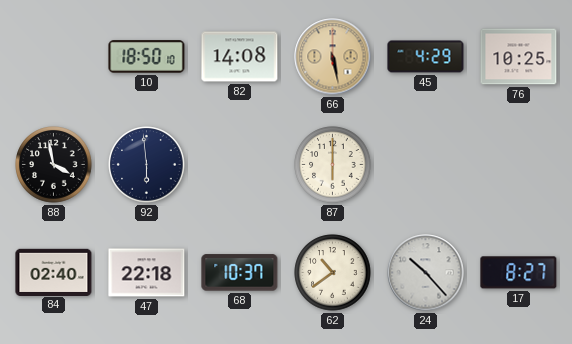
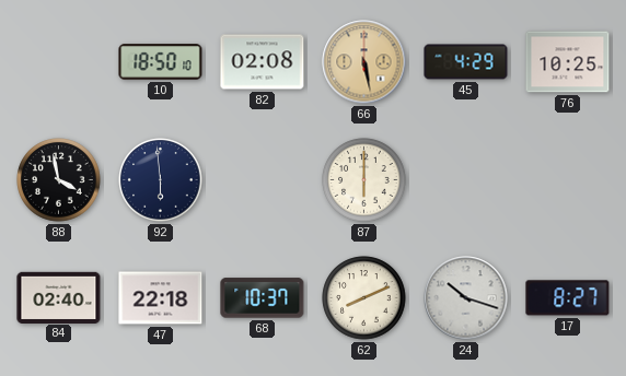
82: 14:08 -> 02:08 (263, 62)
62: 10:39 -> 8:11 (364, 298)
24: 10:23 -> 10:18 (466, 298)
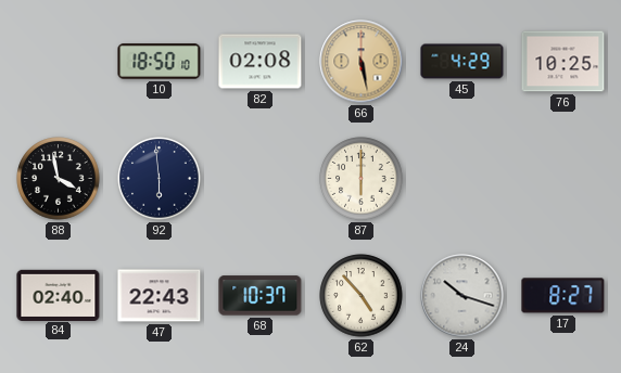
47: 22:18 -> 22:43 (160, 296)
62: 8:11 -> 4:53 (362, 296)
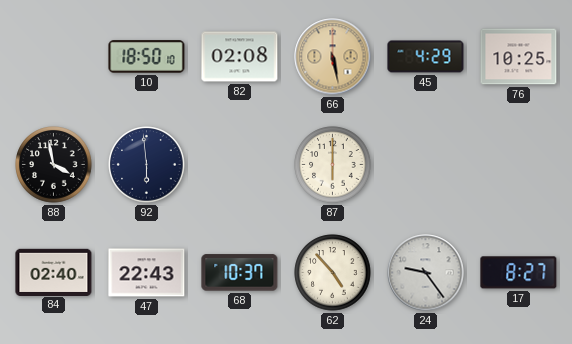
24: 10:18 -> 9:24 (426, 273)
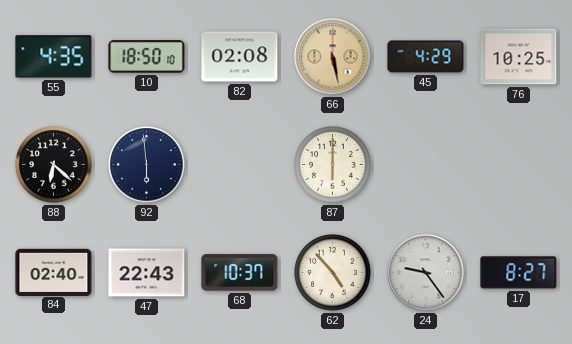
55: none -> 4:35 (54, 57)
88: 3:58 -> 6:22 (54, 165)
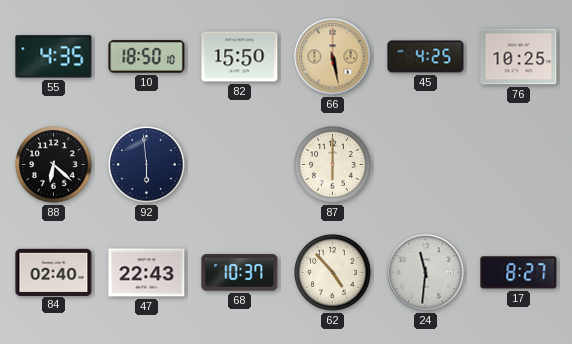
82: 02:08 -> 15:50 (240, 57)
45: 4:29 -> 4:25 (426, 57)
24: 9:24 -> 11:31 (426, 273)
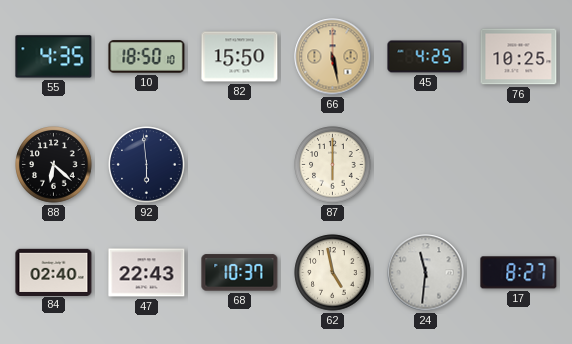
62: 4:53 -> 4:58 (333, 273)
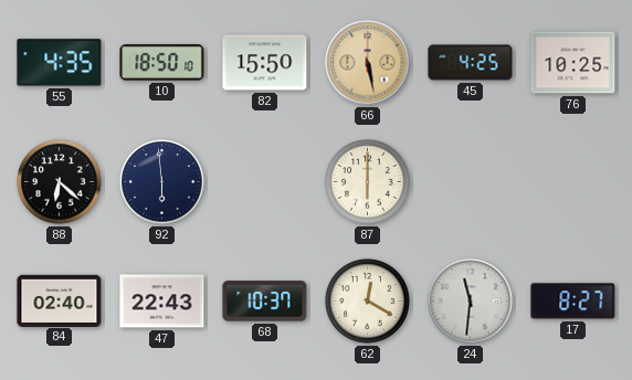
62: 4:58 -> 12:20 (368, 302)
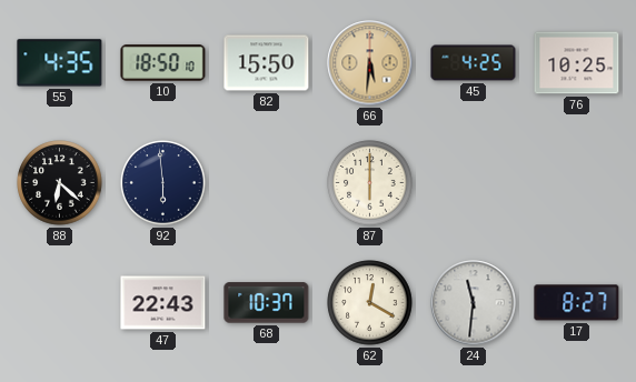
66: 5:28 -> 5:31 (370, 63)
84: 02:40 -> none (60, 300)
